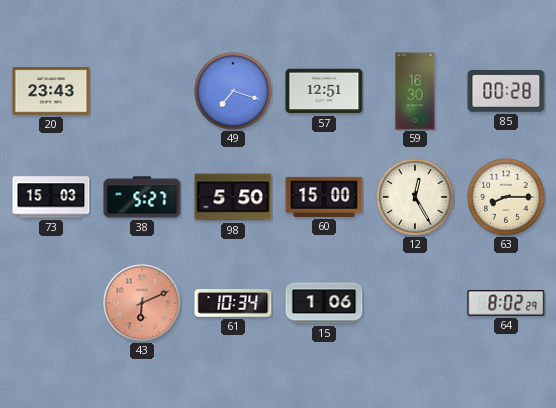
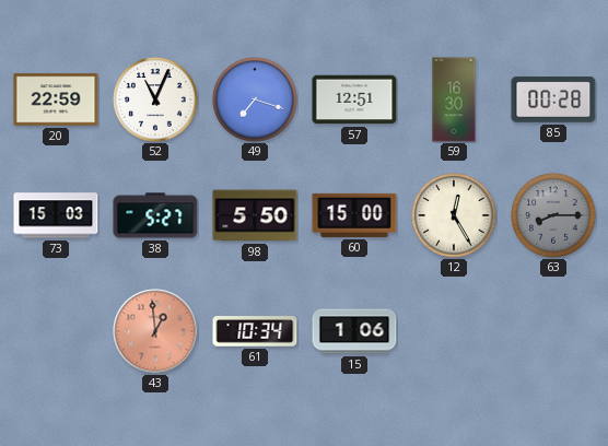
20: 23:43 -> 22:59 (56, 99)
52: none -> 11:04 (155, 99)
63 dial: cream -> grey (553, 215)
43: 6:11 -> 12:59 (155, 331)
64: 8:02 -> none (506, 304)
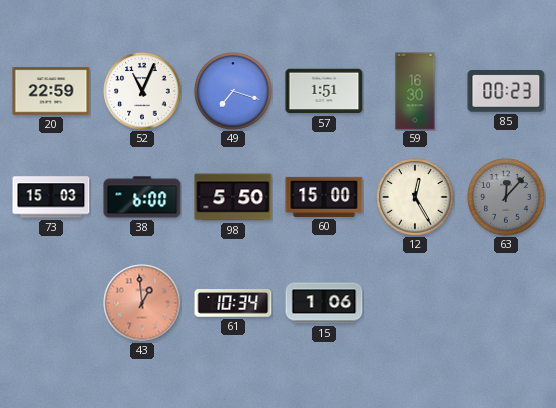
57: 12:51 -> 1:51 (324, 91)
85: 00:28 -> 00:23 (506, 92)
38: 5:27 -> 6:00 (142, 197)
63: 8:15 -> 12:07 (506, 197)
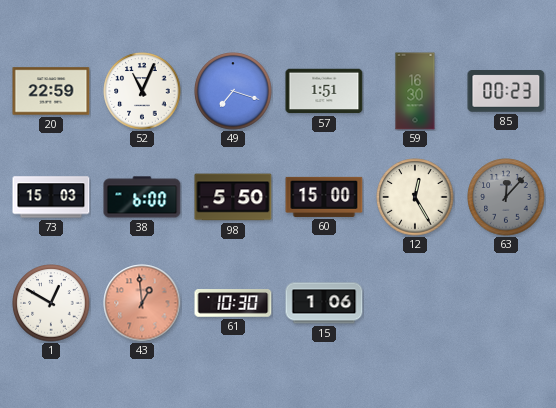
1: none -> 12:50 (51, 303)
61: 10:34 -> 10:30 (233, 303)
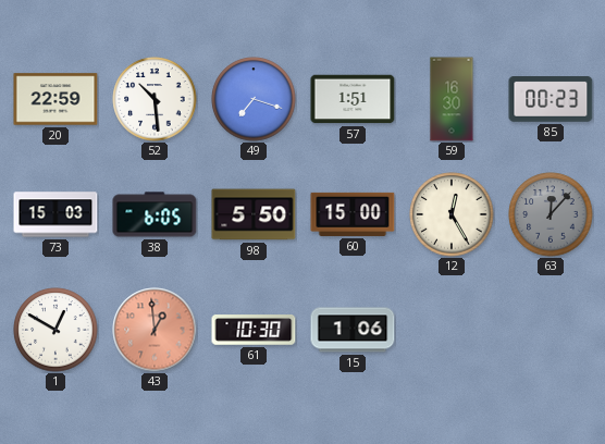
52: 11:04 -> 10:29 (155, 99)
38: 6:00 -> 6:05 (155, 214)
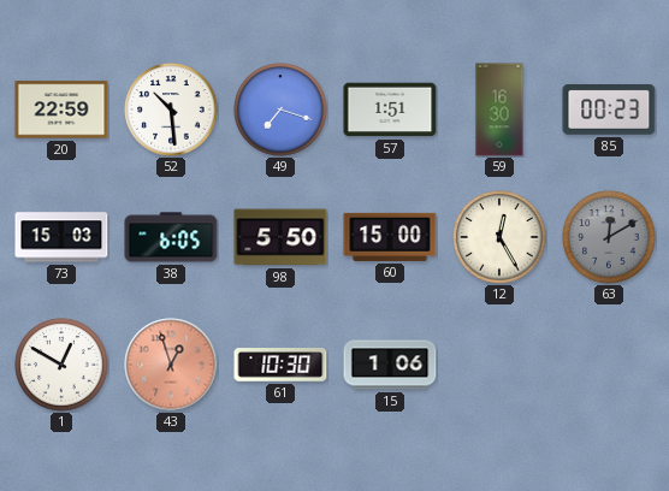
63: 12:07 -> 12:10 (609, 237)
43: 12:59 -> 12:57 (171, 365)
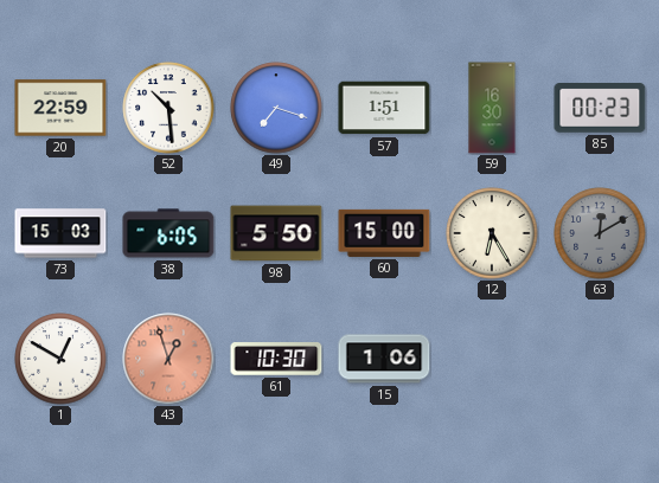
12: 12:25 -> 6:25 (492, 233)
